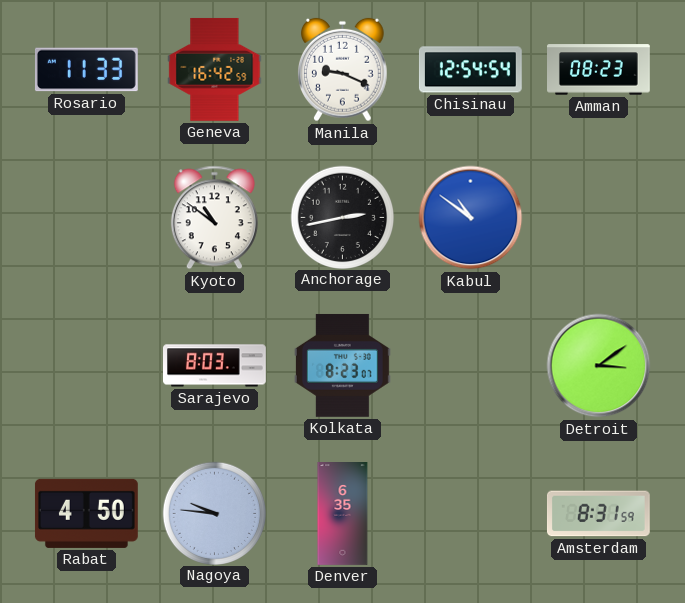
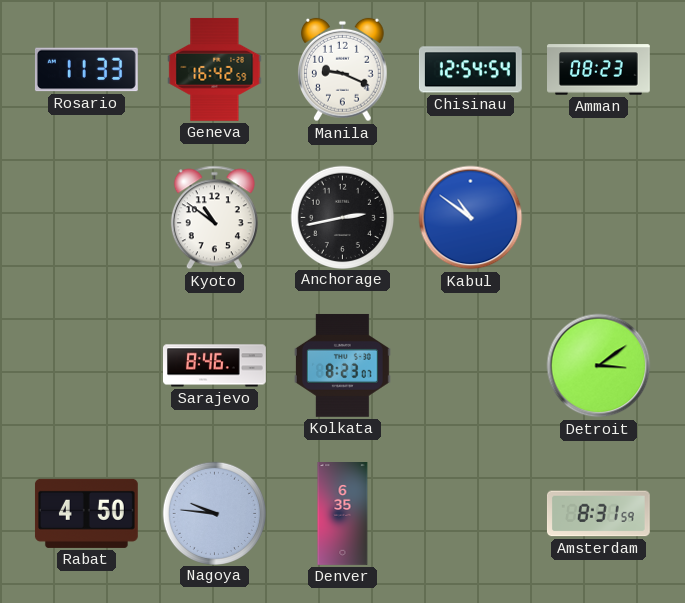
Sarajevo: 8:03 -> 8:46 (215, 366)
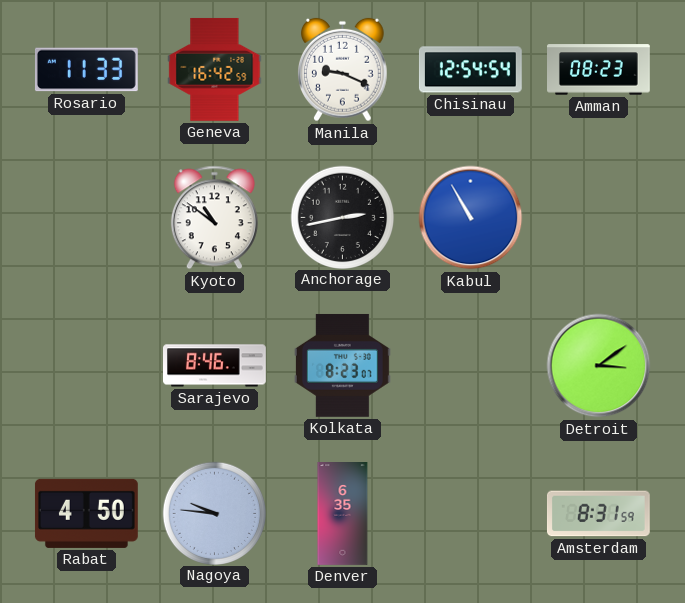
Kabul: 10:51 -> 10:55 (471, 218)
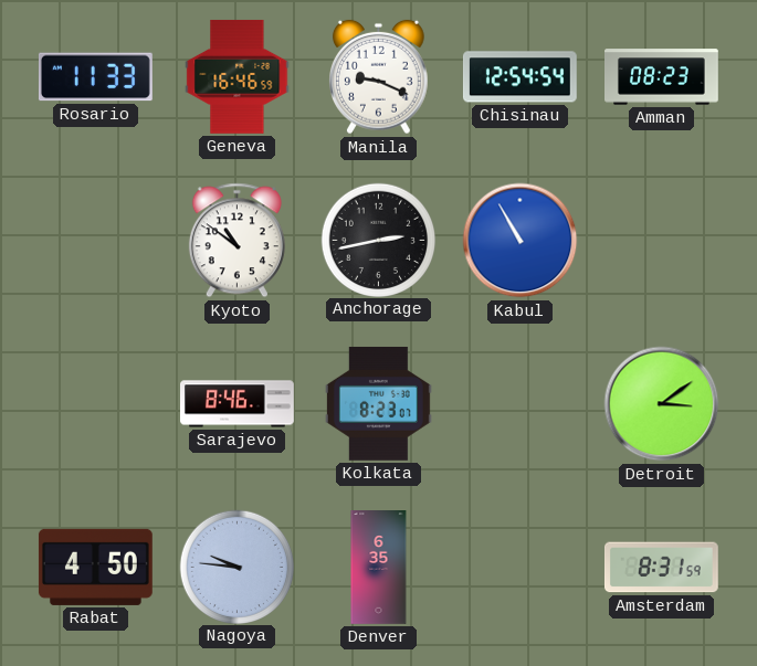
Geneva: 16:42 -> 16:46 (238, 76)
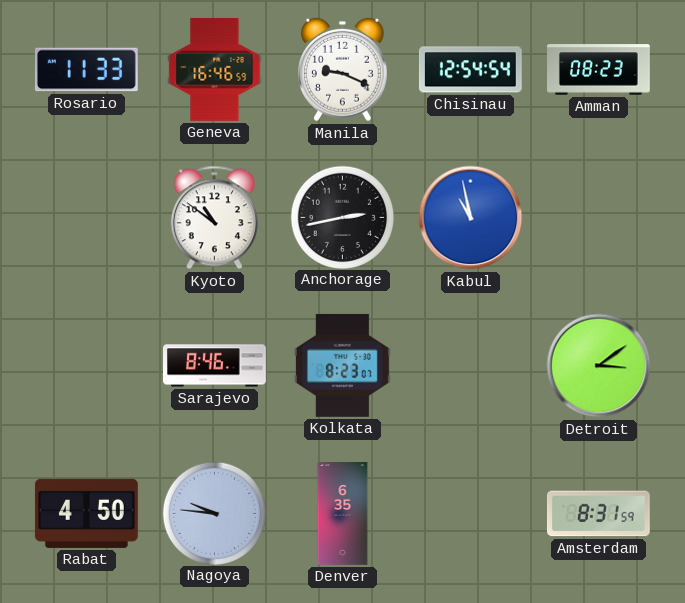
Kabul: 10:55 -> 10:58 (471, 218)
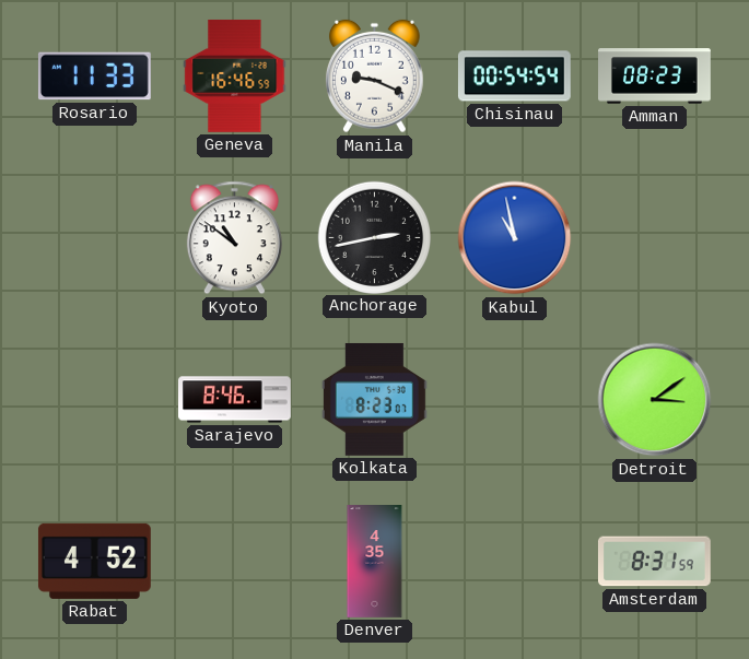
Chisinau: 12:54 -> 00:54 (514, 77)
Rabat: 4:50 -> 4:52 (94, 561)
Nagoya: 9:46 -> none (214, 513)
Denver: 6:35 -> 4:35 (375, 562)
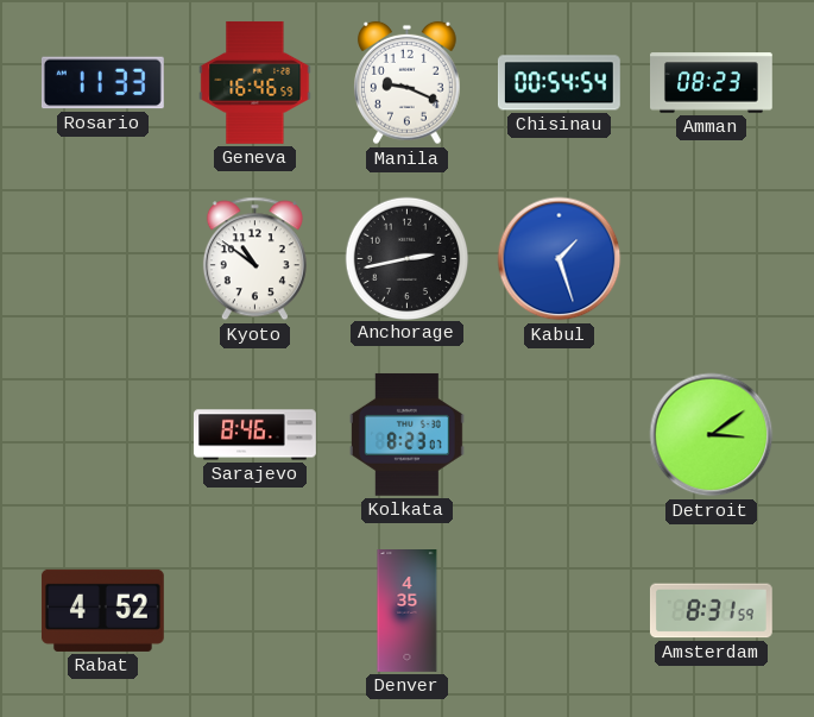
Kabul: 10:58 -> 1:27 (560, 259)
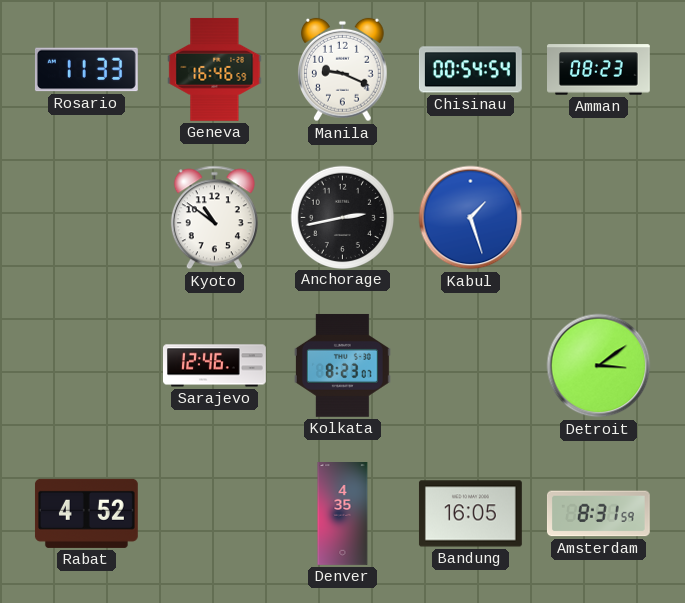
Sarajevo: 8:46 -> 12:46 (215, 366)
Bandung: none -> 16:05 (470, 514)
